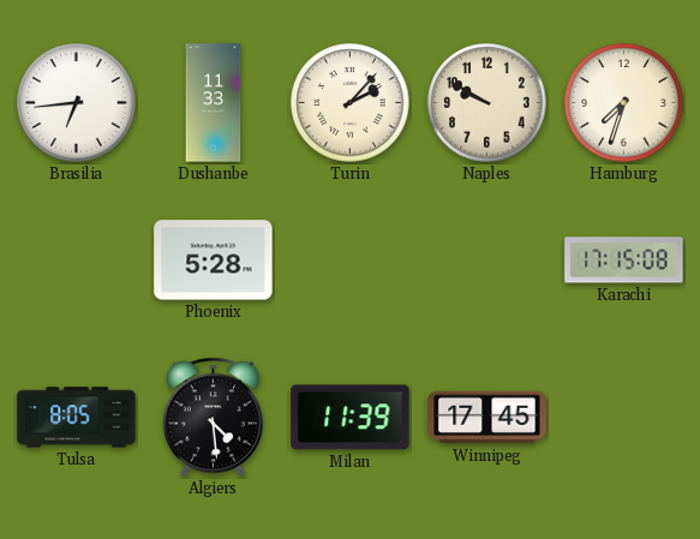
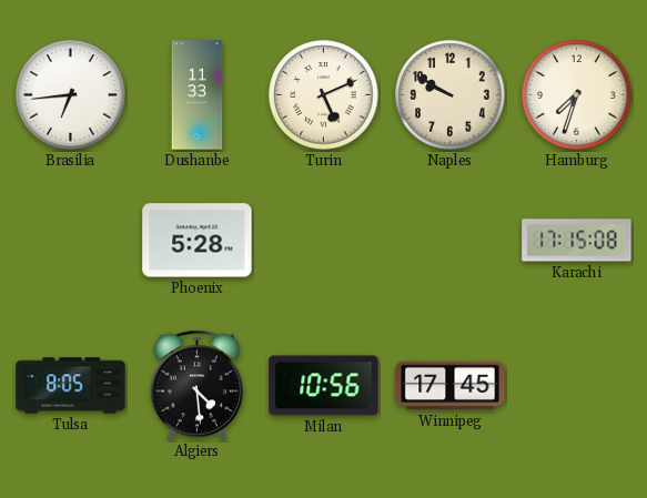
Turin: 2:07 -> 5:11 (324, 95)
Milan: 11:39 -> 10:56 (324, 386)
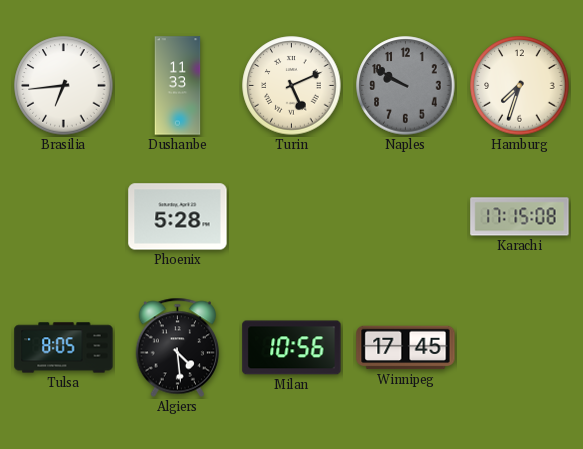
Naples dial: cream -> grey (406, 86)
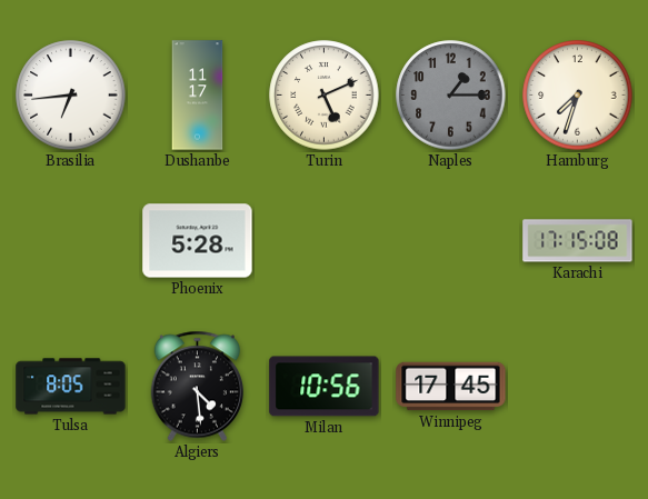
Dushanbe: 11:33 -> 11:17 (198, 96)
Naples: 9:50 -> 1:15 (451, 96)
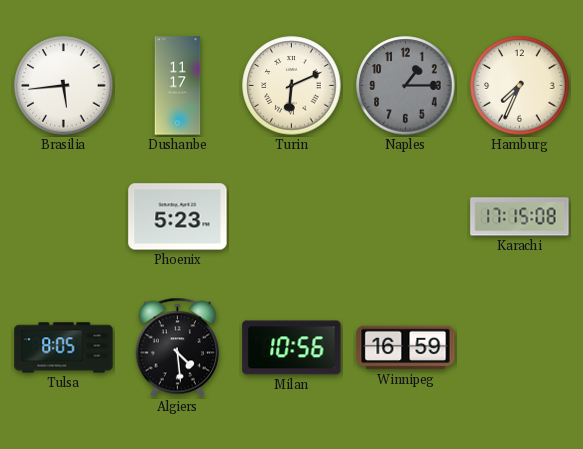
Brasilia: 6:44 -> 5:44 (64, 86)
Turin: 5:11 -> 6:11 (292, 86)
Hamburg: 7:33 -> 7:34 (520, 86)
Phoenix: 5:28 -> 5:23 (178, 217)
Winnipeg: 17:45 -> 16:59 (406, 348)
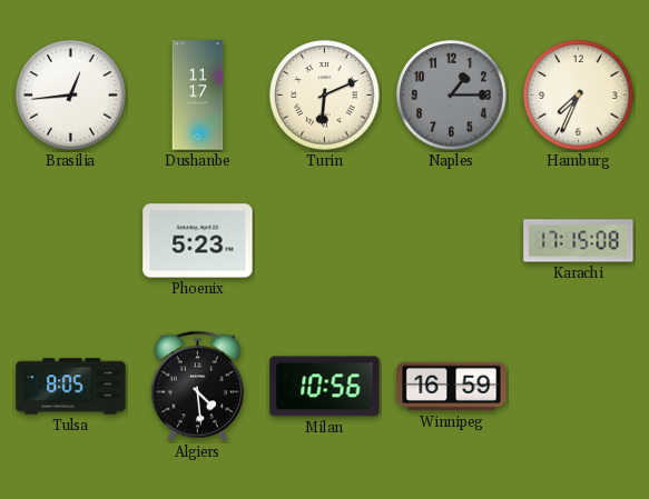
Brasilia: 5:44 -> 12:44 (71, 96)
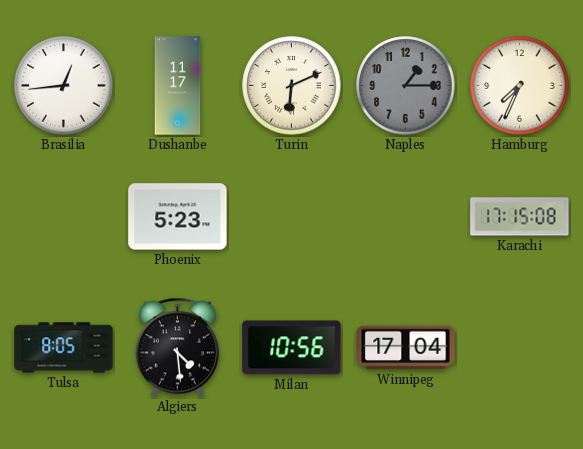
Winnipeg: 16:59 -> 17:04 (406, 348)
